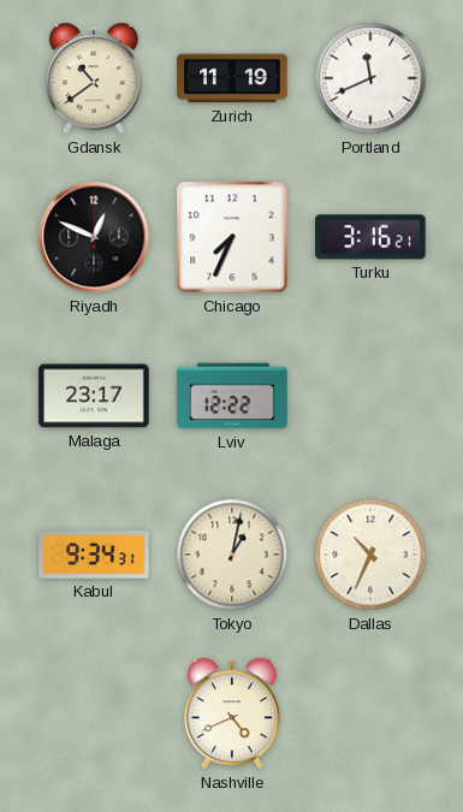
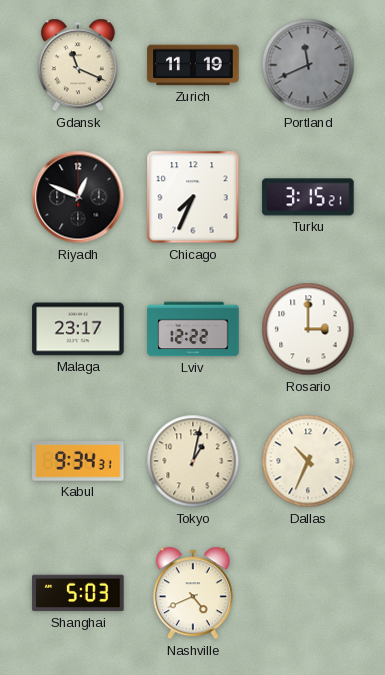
Gdansk: 10:39 -> 11:19 (78, 65)
Portland dial: white -> grey (308, 65)
Turku: 3:16 -> 3:15 (308, 197)
Rosario: none -> 3:00 (308, 329)
Shanghai: none -> 5:03 (78, 593)
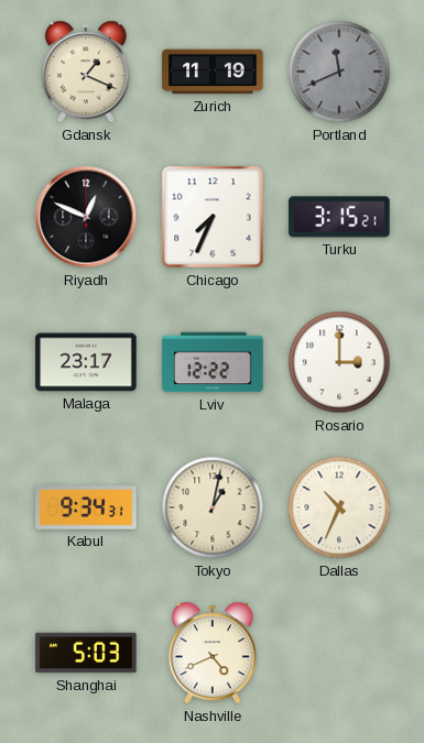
Gdansk: 11:19 -> 1:19 (86, 72)
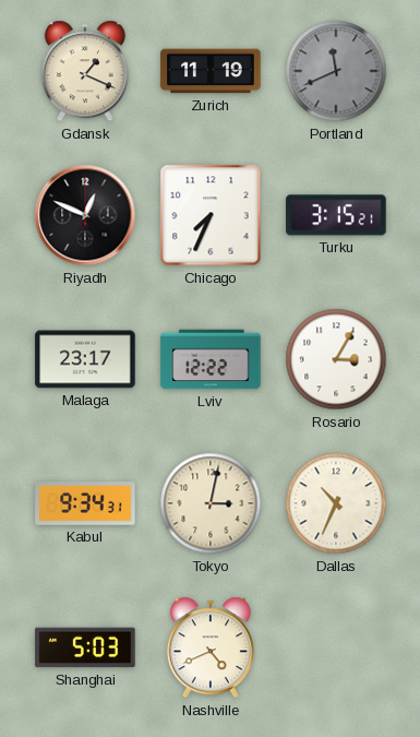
Rosario: 3:00 -> 3:05 (336, 359)
Tokyo: 1:02 -> 3:02 (211, 503)
